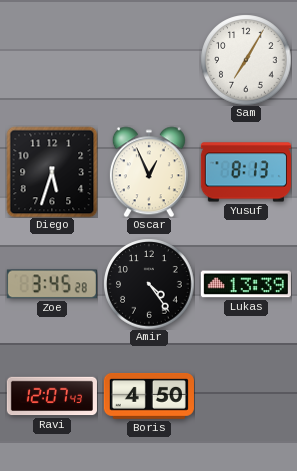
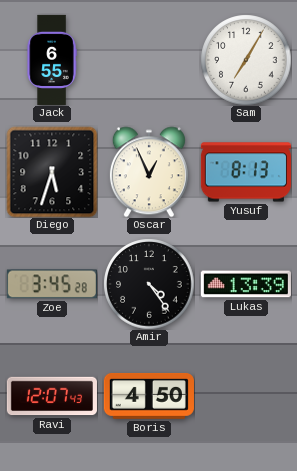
Jack: none -> 6:55 (52, 60)
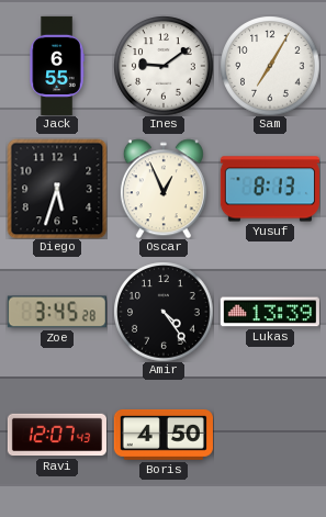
Ines: none -> 9:09 (164, 66)
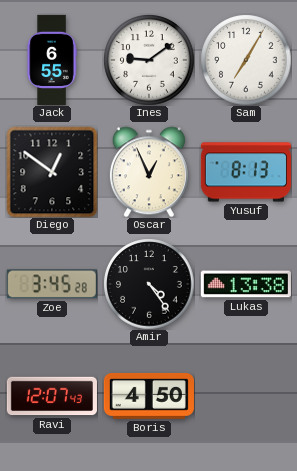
Diego: 5:33 -> 12:51 (52, 172)
Lukas: 13:39 -> 13:38 (246, 284)
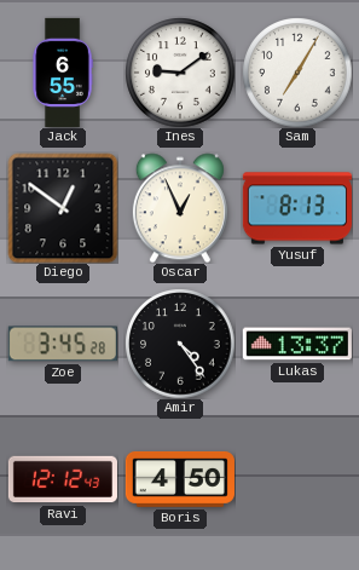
Lukas: 13:38 -> 13:37 (297, 344)
Ravi: 12:07 -> 12:12 (62, 479)
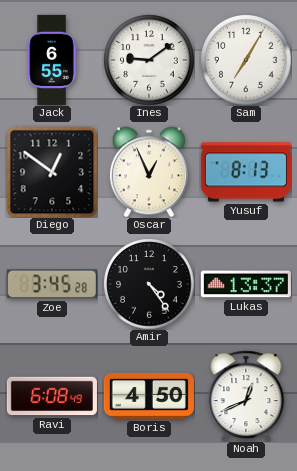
Ravi: 12:12 -> 6:08 (51, 396)
Noah: none -> 12:41 (246, 396)
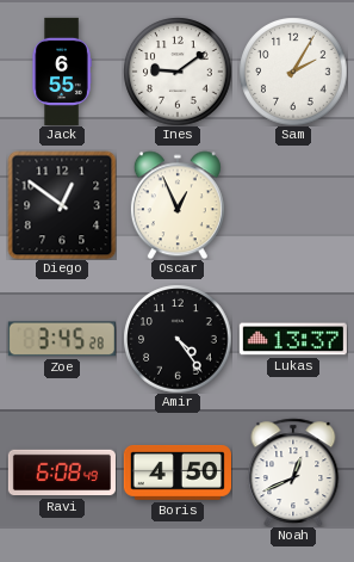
Sam: 7:05 -> 2:05 (293, 72)
Yusuf: 8:13 -> none (246, 172)
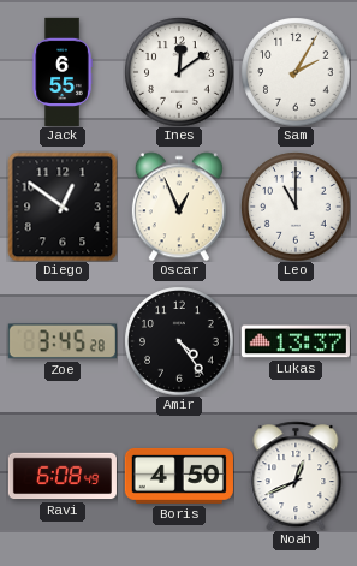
Ines: 9:09 -> 12:09 (179, 72)
Leo: none -> 11:00 (296, 207)
